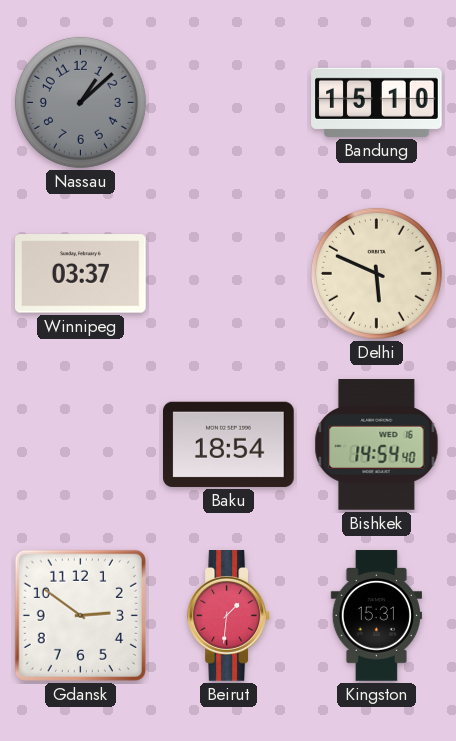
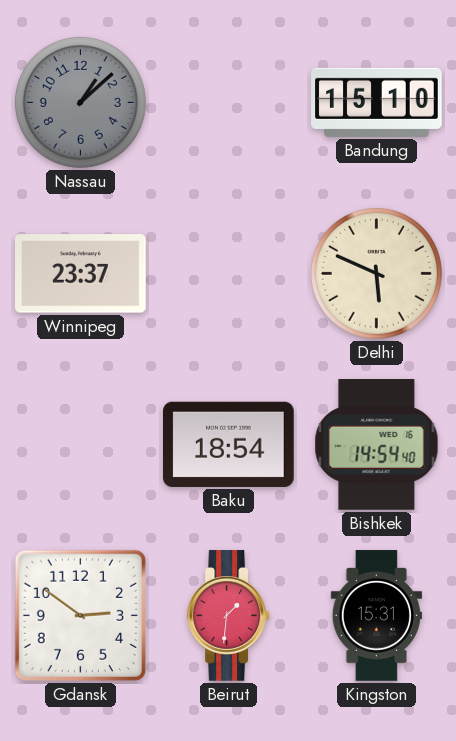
Winnipeg: 03:37 -> 23:37 (81, 274)
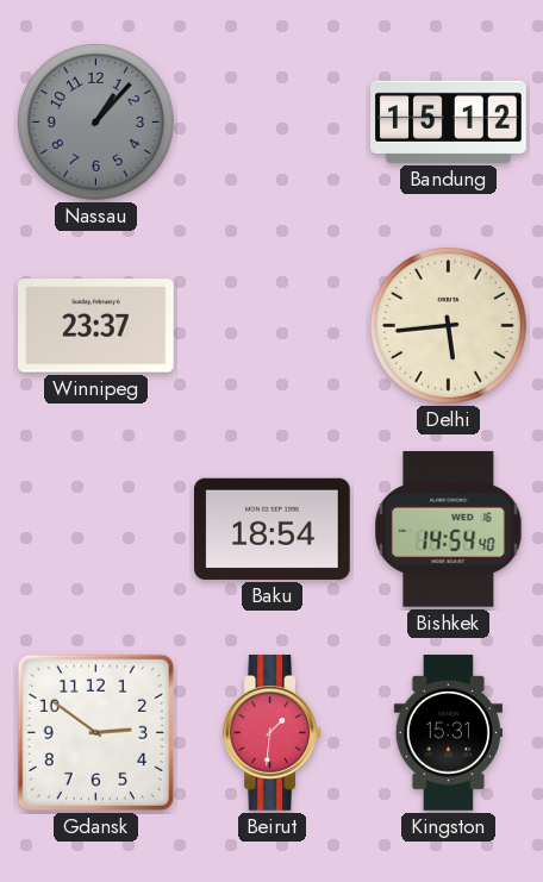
Nassau: 1:08 -> 1:07 (95, 121)
Bandung: 15:10 -> 15:12 (449, 121)
Delhi: 5:49 -> 5:44 (448, 325)
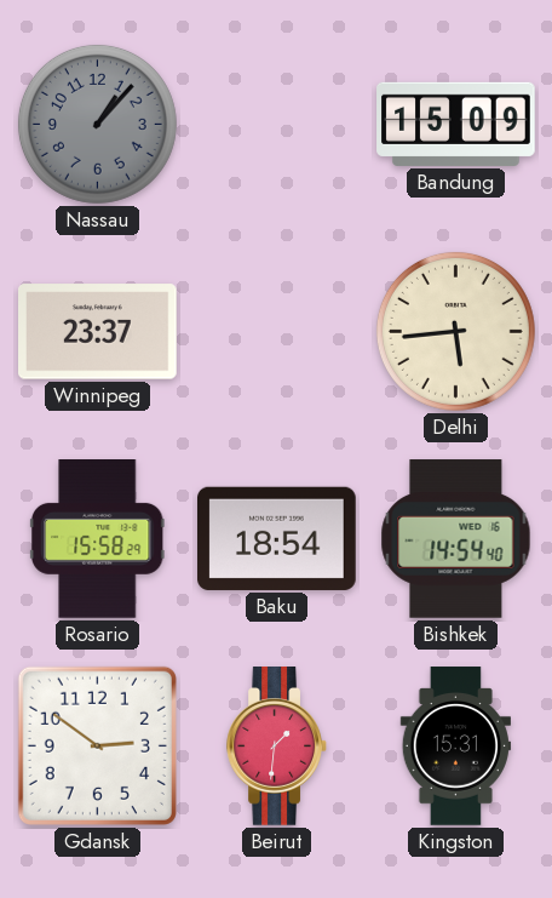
Bandung: 15:12 -> 15:09 (456, 124)
Rosario: none -> 15:58 (97, 539)
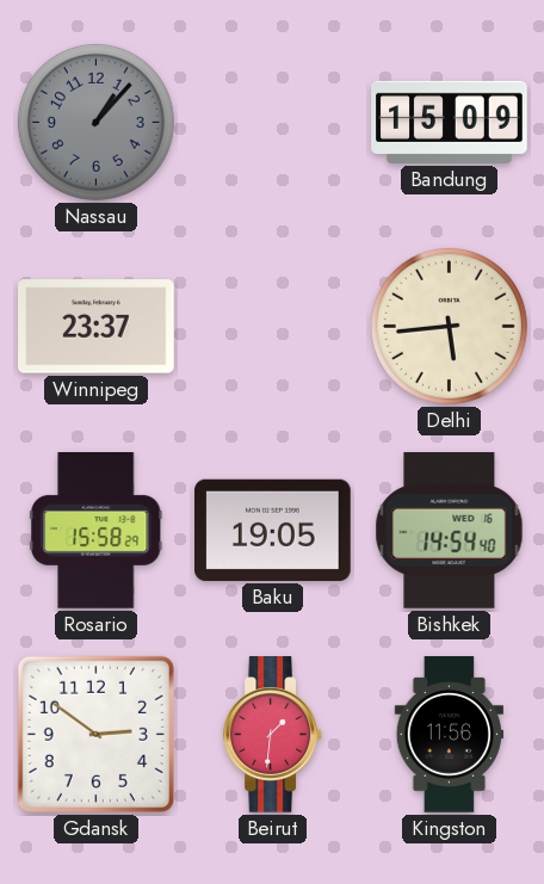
Baku: 18:54 -> 19:05 (273, 530)
Kingston: 15:31 -> 11:56 (449, 735)
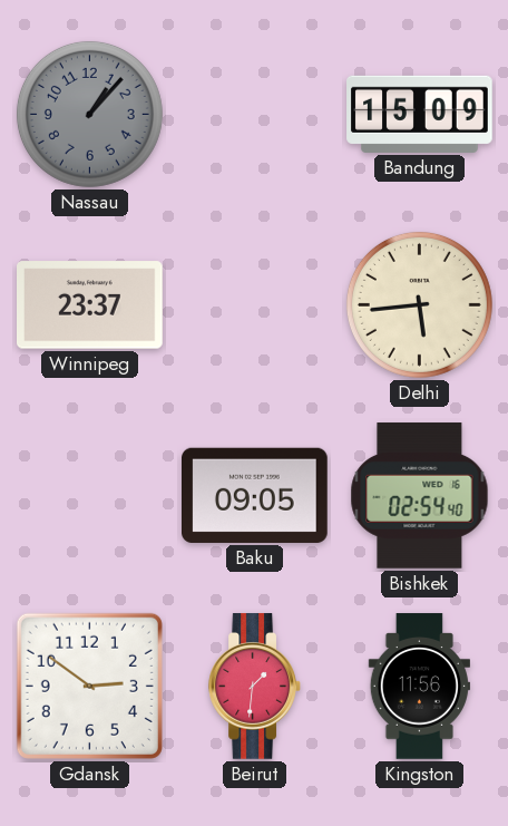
Rosario: 15:58 -> none (95, 531)
Baku: 19:05 -> 09:05 (255, 495)
Bishkek: 14:54 -> 02:54 (420, 496)
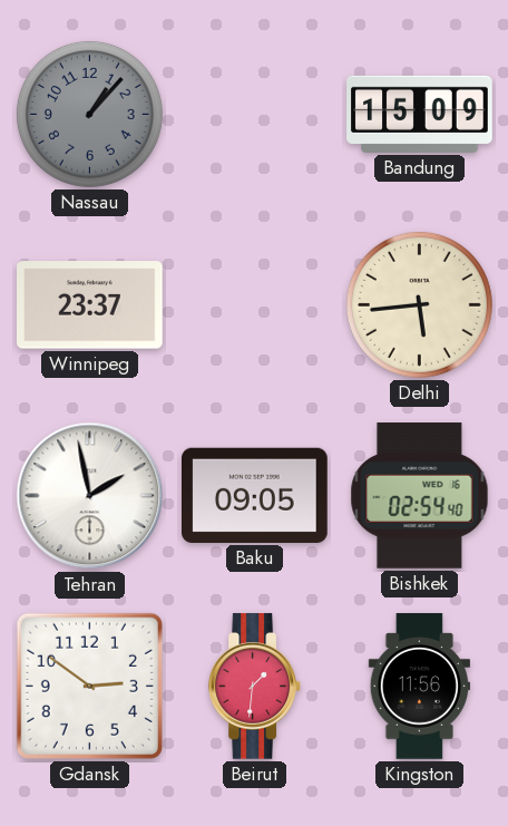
Tehran: none -> 1:58 (90, 496)
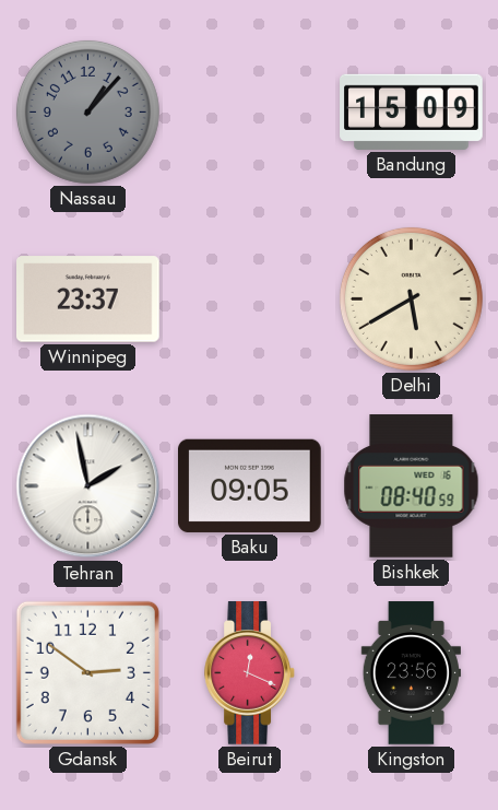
Delhi: 5:44 -> 5:40 (411, 298)
Bishkek: 02:54 -> 08:40 (412, 486)
Beirut: 1:31 -> 12:19 (249, 673)
Kingston: 11:56 -> 23:56 (411, 673)
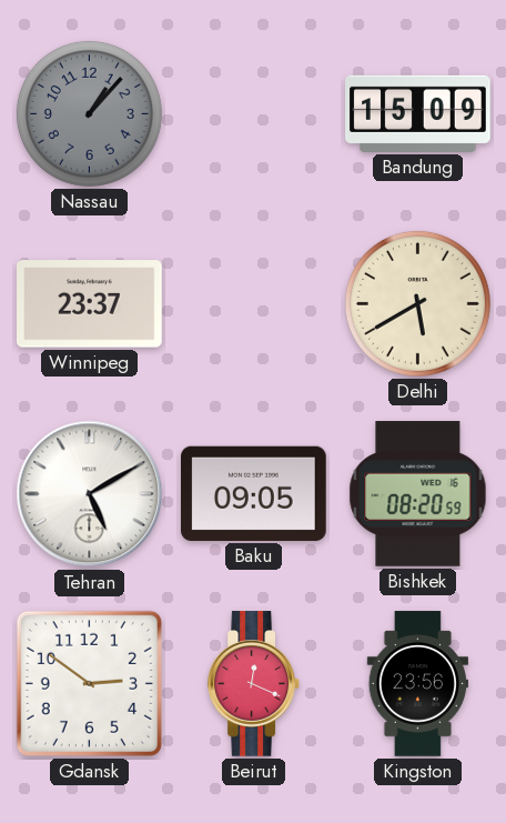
Tehran: 1:58 -> 5:10 (90, 494)
Bishkek: 08:40 -> 08:20 (418, 494)
